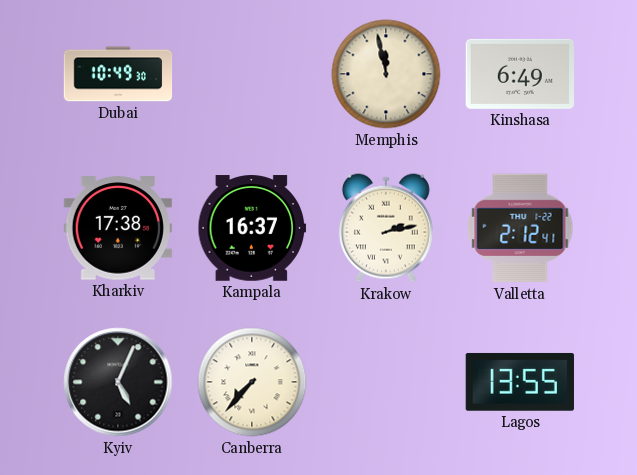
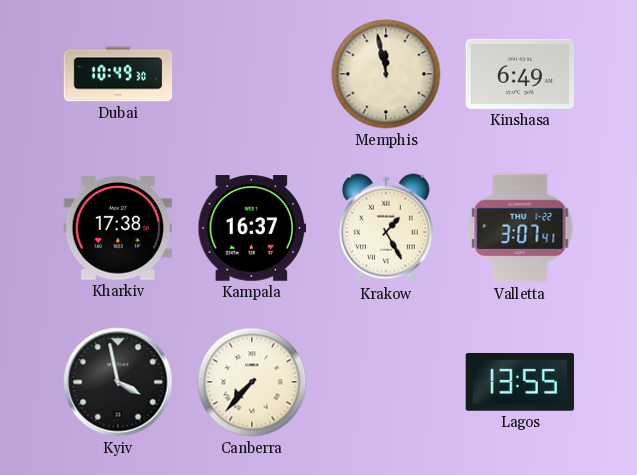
Krakow: 2:13 -> 1:25 (386, 228)
Valletta: 2:12 -> 3:07 (520, 228)
Kyiv: 5:04 -> 3:58 (118, 382)
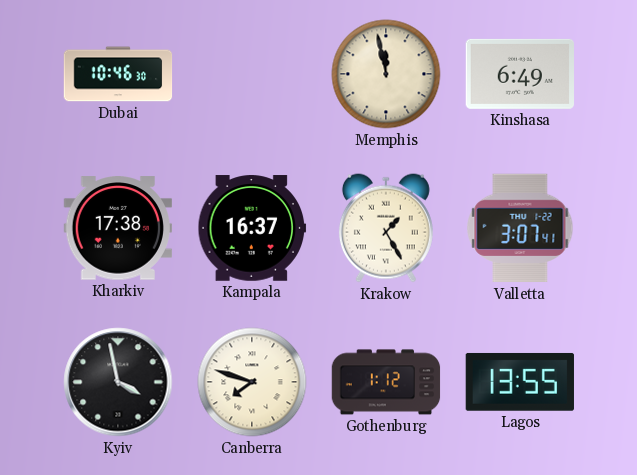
Dubai: 10:49 -> 10:46 (118, 74)
Canberra: 7:37 -> 7:48 (252, 382)
Gothenburg: none -> 1:12 (386, 382)
